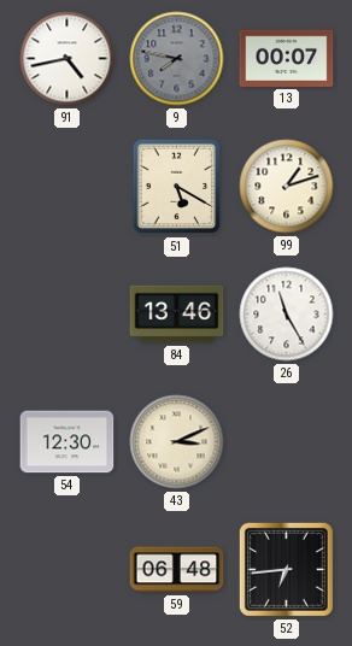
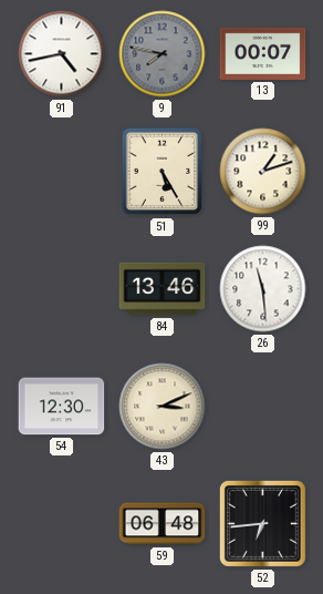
51: 5:20 -> 5:25 (163, 172)
26: 11:25 -> 11:29 (263, 289)
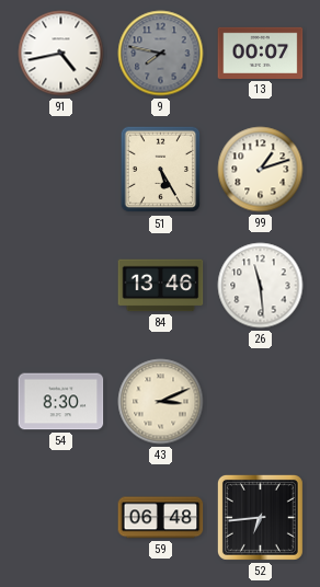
54: 12:30 -> 8:30 (61, 402)
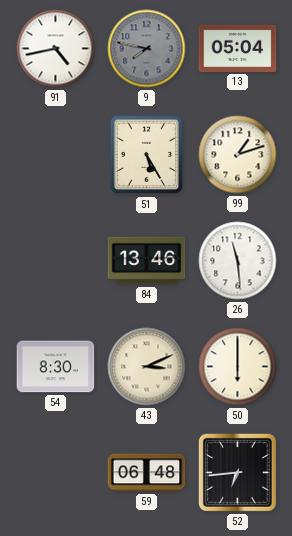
13: 00:07 -> 05:04 (238, 48)
50: none -> 6:00 (238, 367)
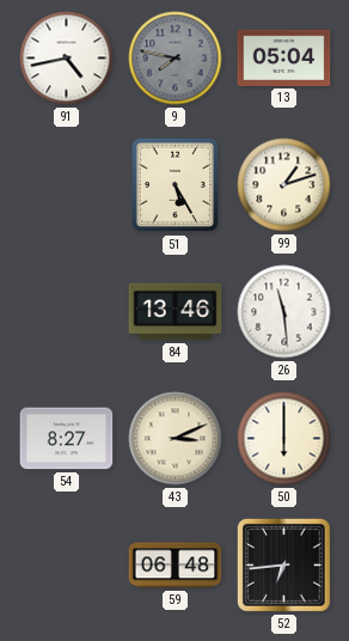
54: 8:30 -> 8:27 (67, 439)
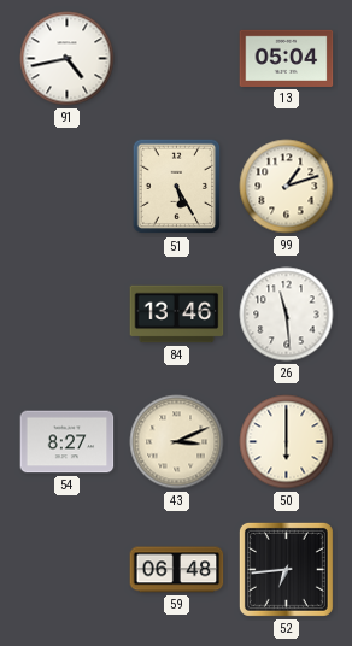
9: 7:47 -> none (176, 59)
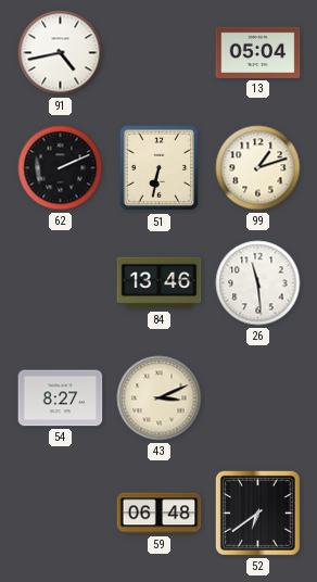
62: none -> 2:11 (61, 168)
51: 5:25 -> 6:32 (160, 168)
50: 6:00 -> none (287, 442)
52: 6:44 -> 6:39 (257, 513)
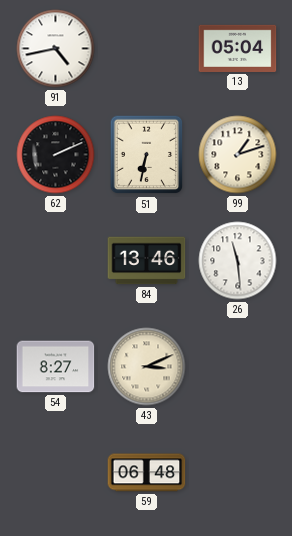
52: 6:39 -> none (257, 513)
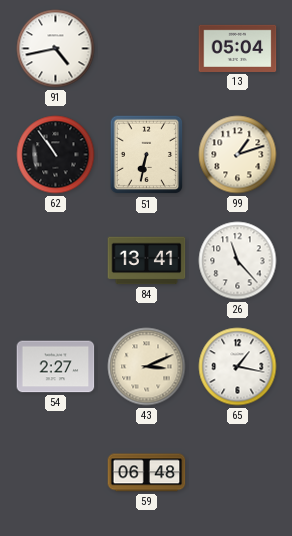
62: 2:11 -> 10:54 (56, 155)
84: 13:46 -> 13:41 (147, 261)
26: 11:29 -> 11:23 (238, 261)
54: 8:27 -> 2:27 (56, 367)
65: none -> 1:17 (238, 367)
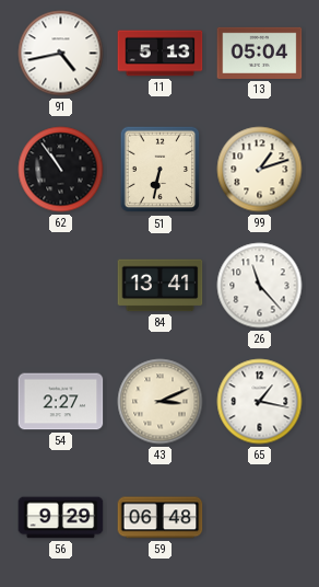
11: none -> 5:13 (161, 54)
56: none -> 9:29 (61, 518)
